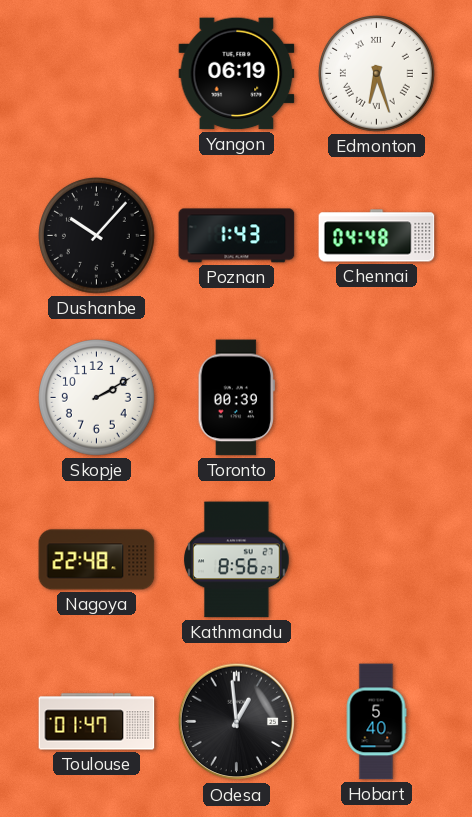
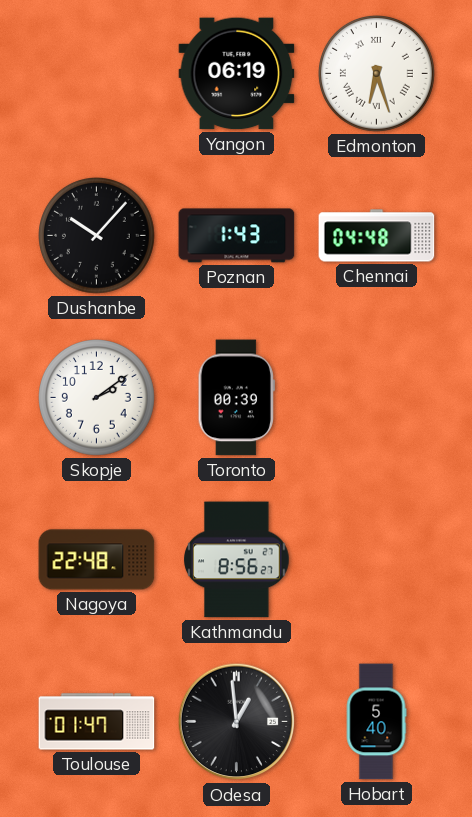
Skopje: 2:10 -> 2:09 (97, 398)
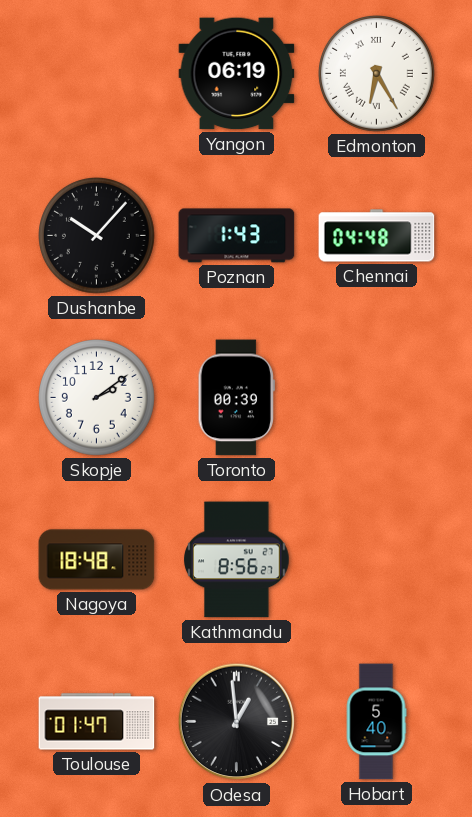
Edmonton: 6:27 -> 6:25 (377, 74)
Nagoya: 22:48 -> 18:48 (97, 560)
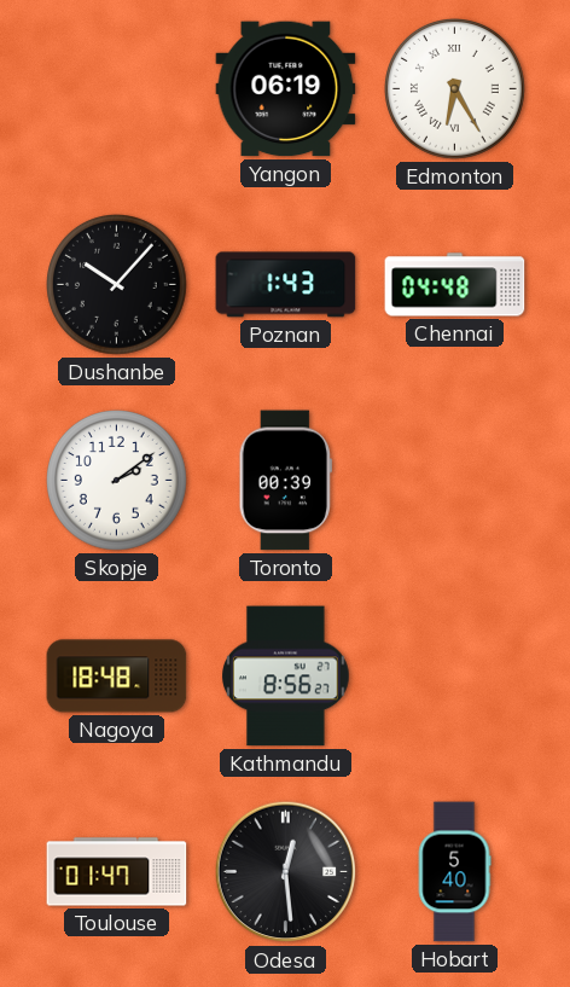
Odesa: 12:59 -> 12:29 (286, 872)
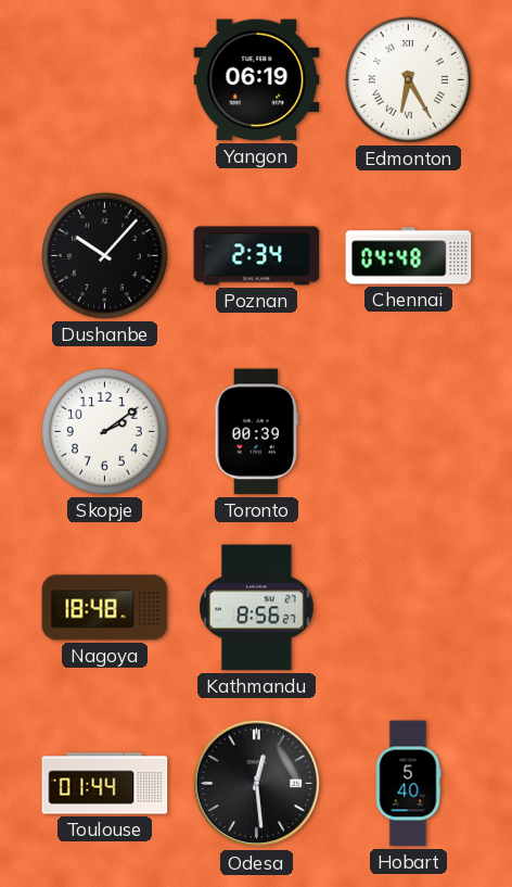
Poznan: 1:43 -> 2:34 (257, 256)
Toulouse: 01:47 -> 01:44 (105, 784)
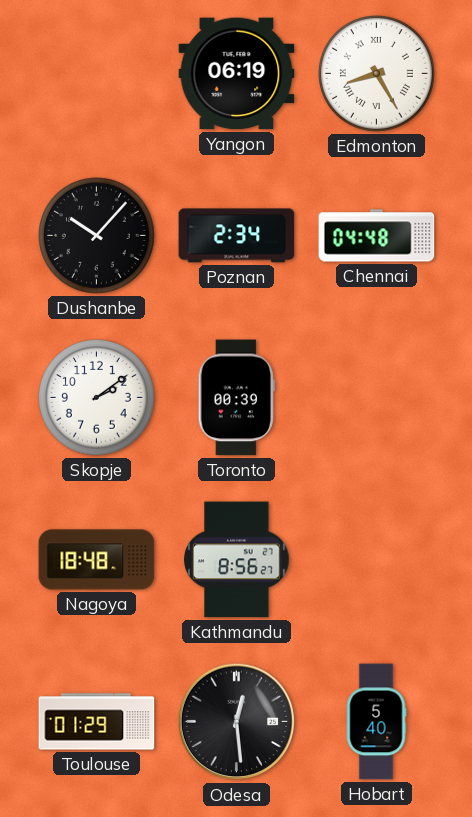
Edmonton: 6:25 -> 8:25 (377, 74)
Toulouse: 01:44 -> 01:29 (97, 722)
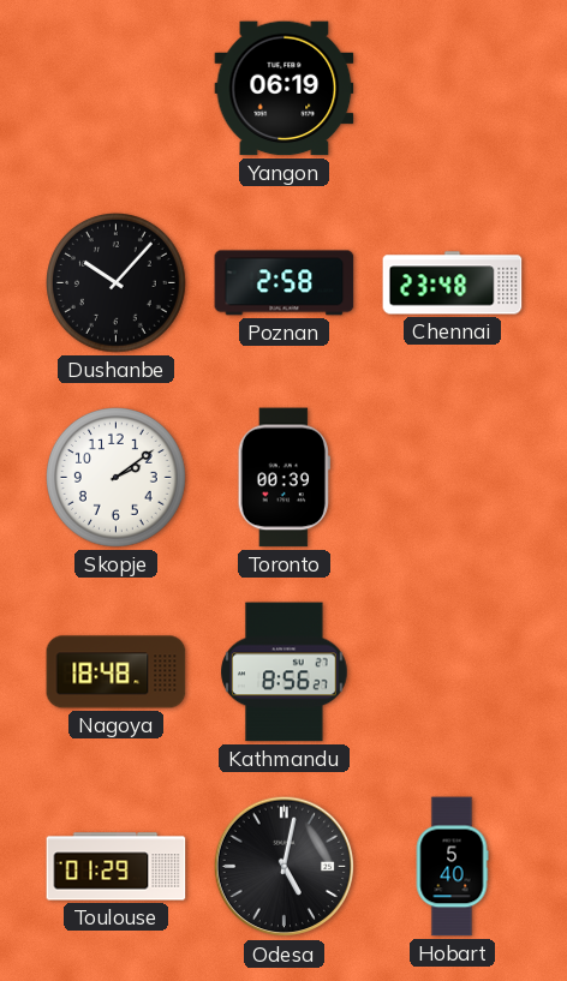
Edmonton: 8:25 -> none (377, 74)
Poznan: 2:34 -> 2:58 (285, 283)
Chennai: 04:48 -> 23:48 (453, 283)
Odesa: 12:29 -> 5:02 (285, 867)
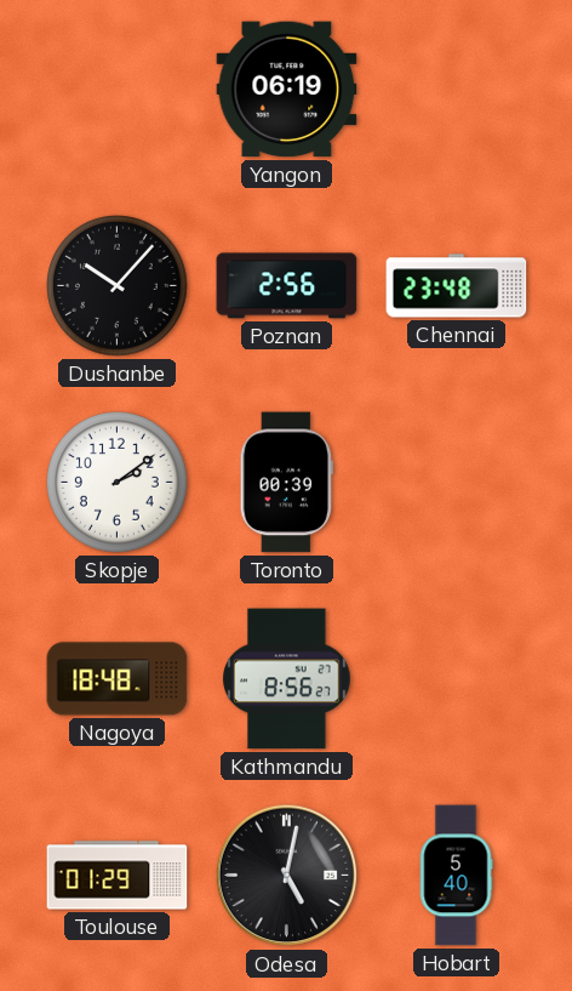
Poznan: 2:58 -> 2:56 (287, 286)
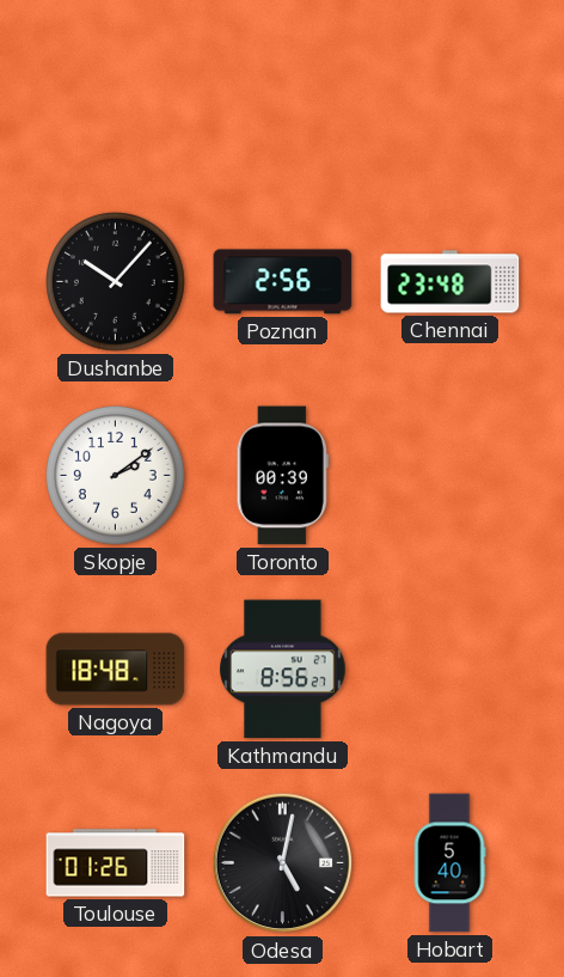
Yangon: 06:19 -> none (287, 90)
Toulouse: 01:29 -> 01:26 (116, 863)
